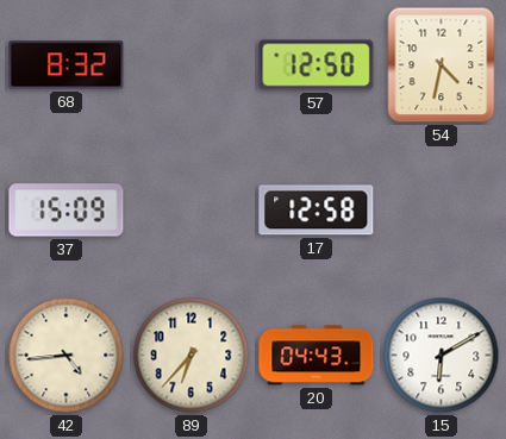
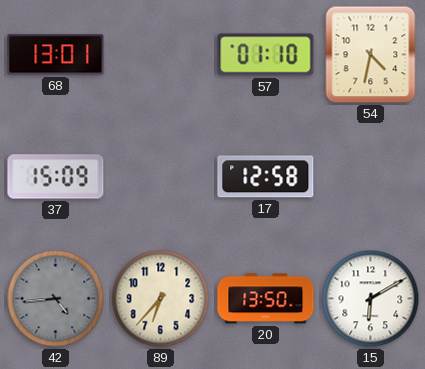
68: 8:32 -> 13:01 (56, 55)
57: 12:50 -> 01:10 (266, 55)
42 dial: cream -> grey (56, 299)
20: 04:43 -> 13:50 (266, 299)
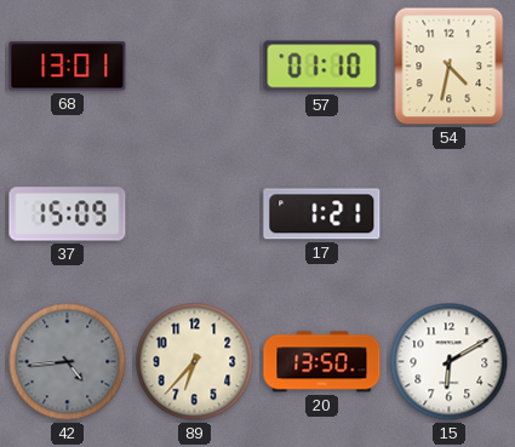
17: 12:58 -> 1:21 (322, 214)
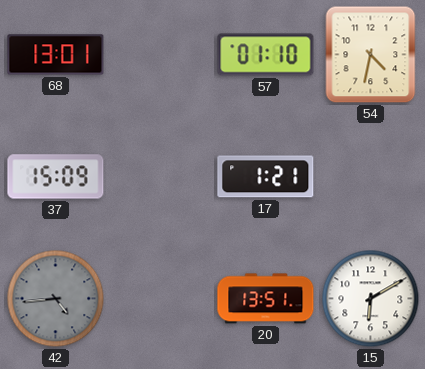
89: 6:37 -> none (195, 362)
20: 13:50 -> 13:51 (266, 299)
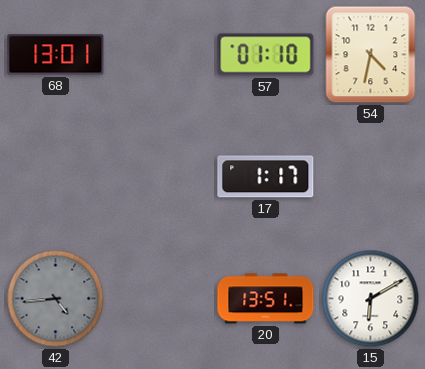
37: 15:09 -> none (56, 177)
17: 1:21 -> 1:17 (266, 177)
